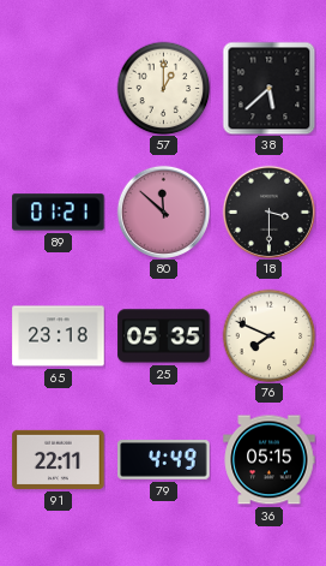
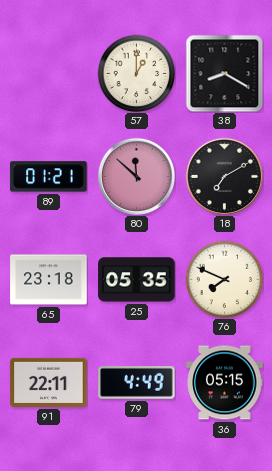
38: 5:38 -> 8:20 (224, 73)
18: 3:30 -> 7:10 (224, 176)
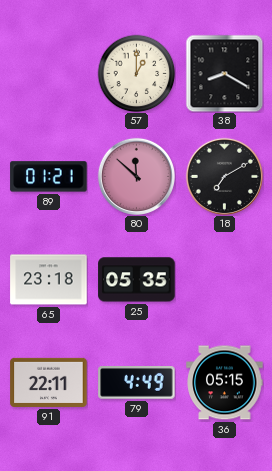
76: 7:49 -> none (224, 279)
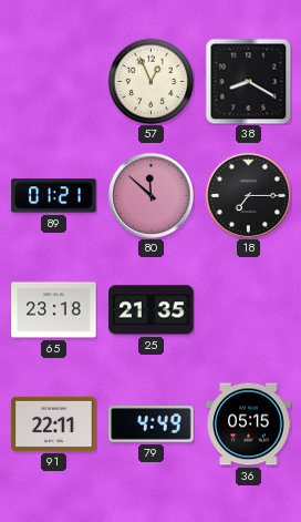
57: 1:00 -> 12:56 (150, 81)
18: 7:10 -> 7:15 (248, 195)
25: 05:35 -> 21:35 (152, 310)
